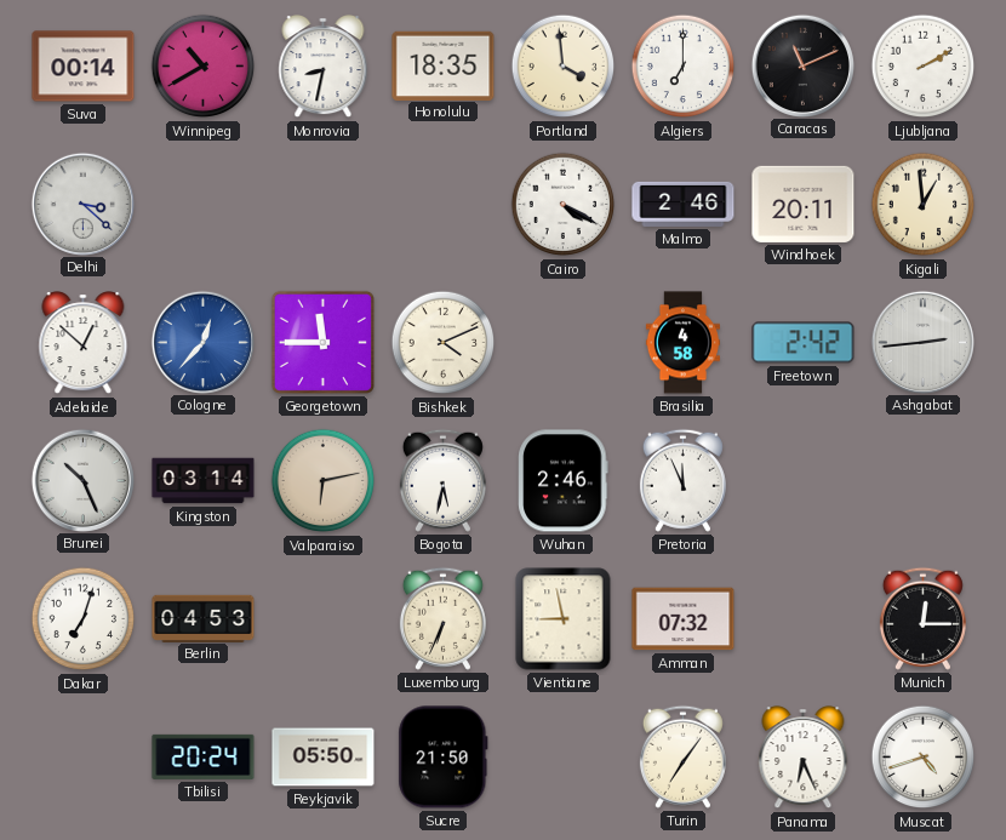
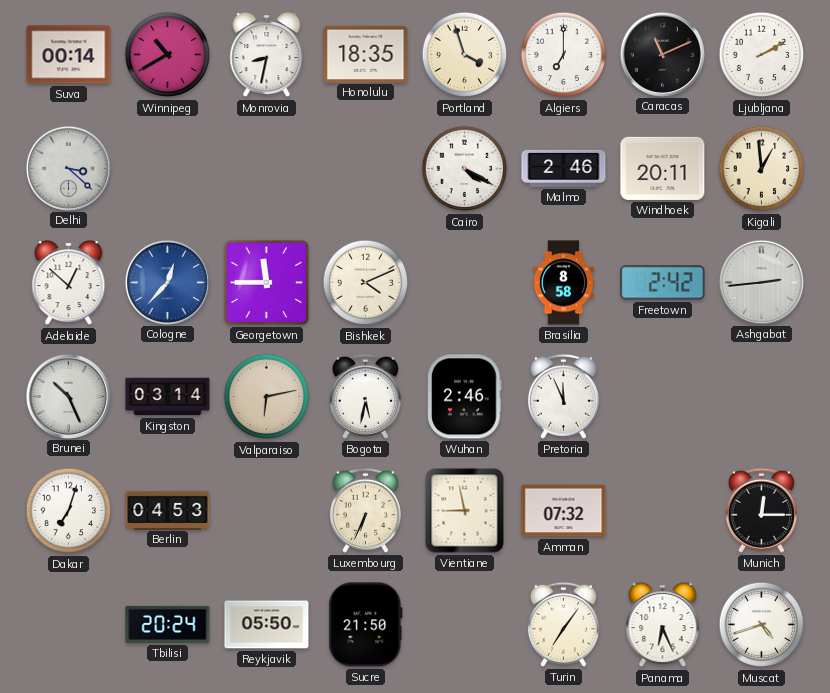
Portland: 3:59 -> 3:57 (465, 55)
Brasilia: 4:58 -> 8:58 (563, 283)
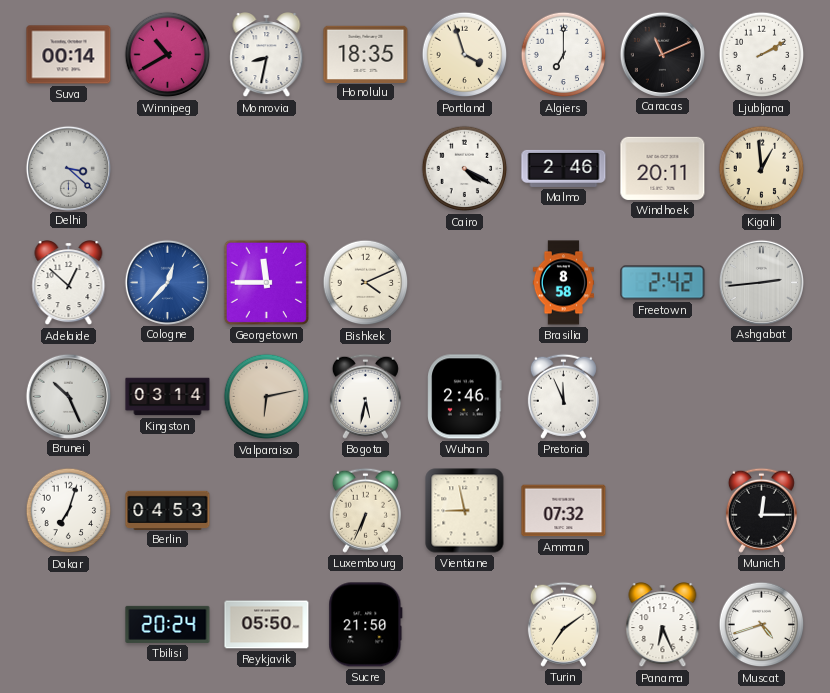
Turin: 7:06 -> 7:09 (563, 624)
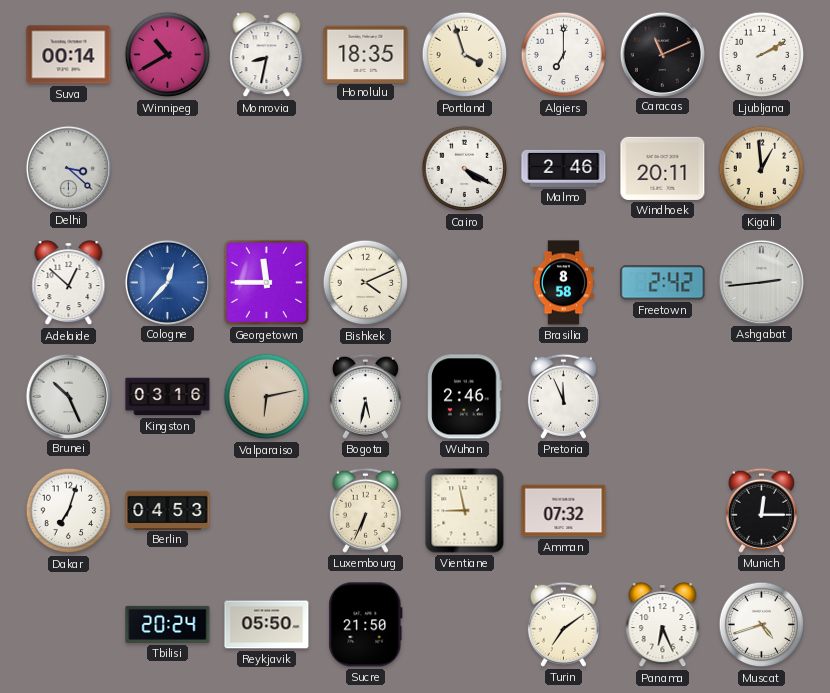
Kingston: 03:14 -> 03:16 (168, 397)
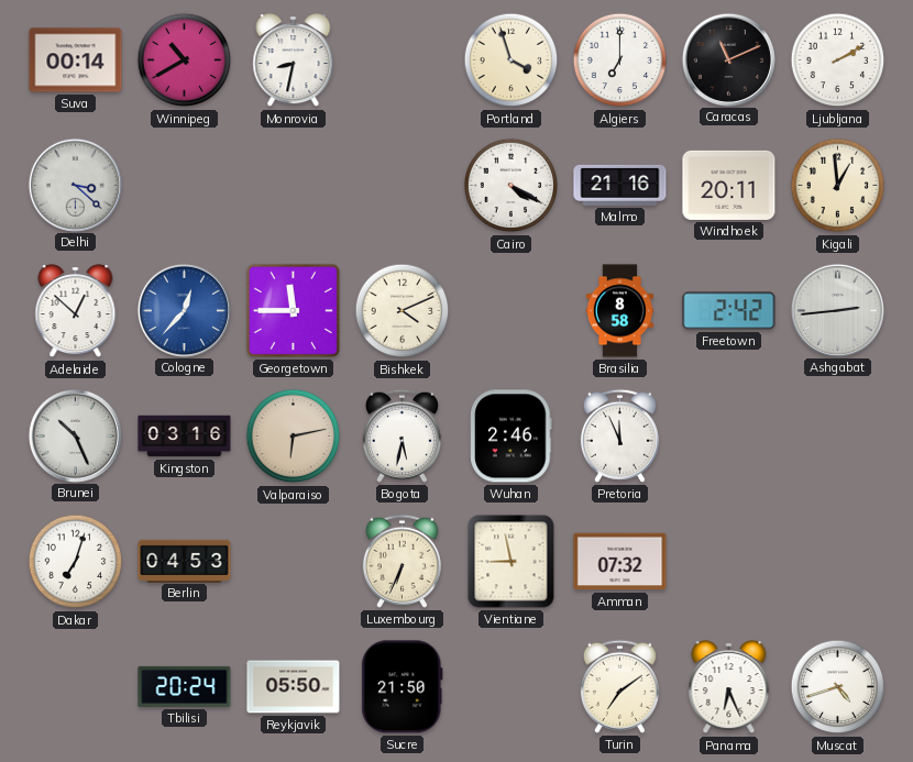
Honolulu: 18:35 -> none (366, 54)
Malmo: 2:46 -> 21:16 (620, 185)
Munich: 12:15 -> none (761, 510)
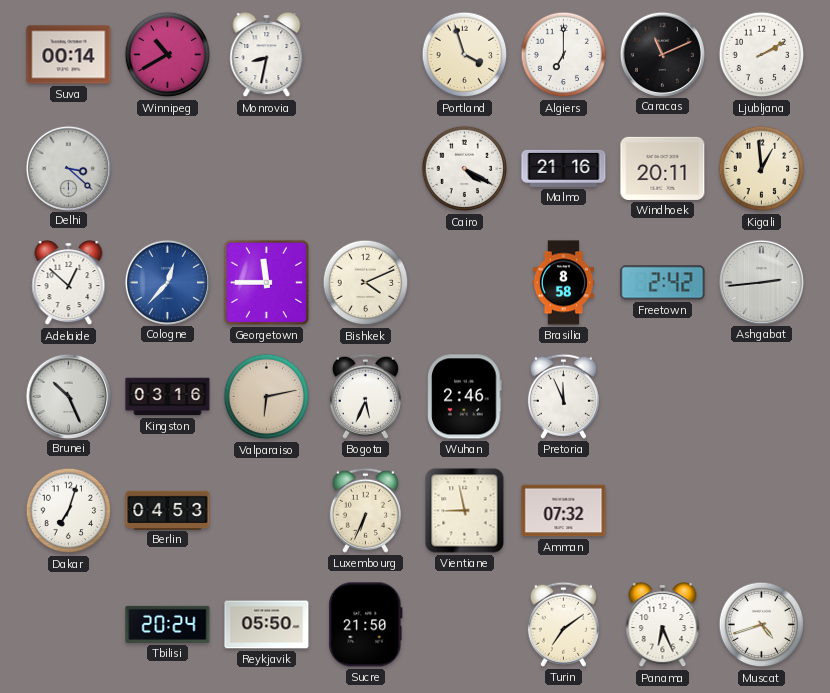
Bogota: 5:32 -> 5:34 (365, 396)
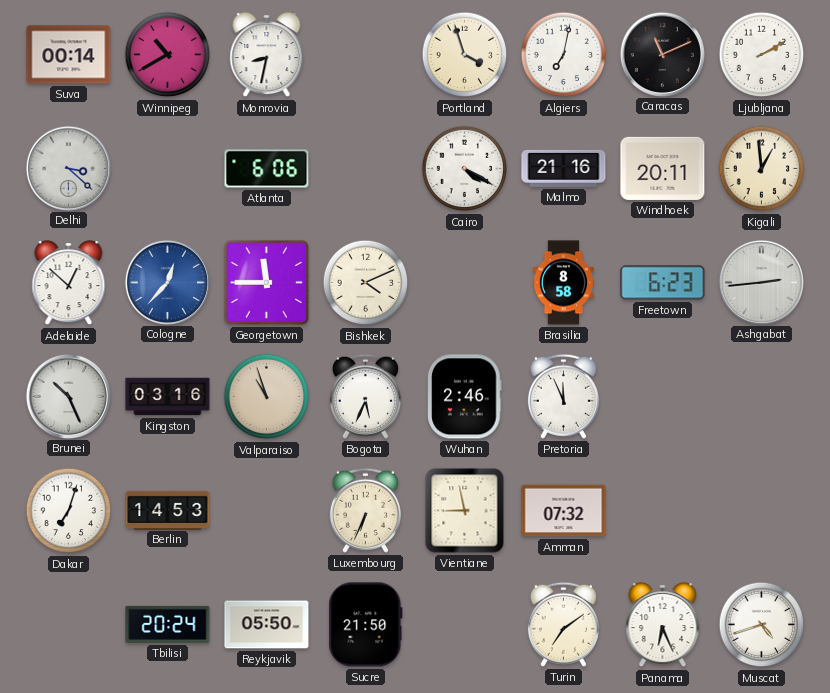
Algiers: 7:00 -> 7:02 (564, 55)
Atlanta: none -> 6:06 (267, 169)
Freetown: 2:42 -> 6:23 (663, 283)
Valparaiso: 6:13 -> 10:57 (267, 397)
Berlin: 04:53 -> 14:53 (168, 510)
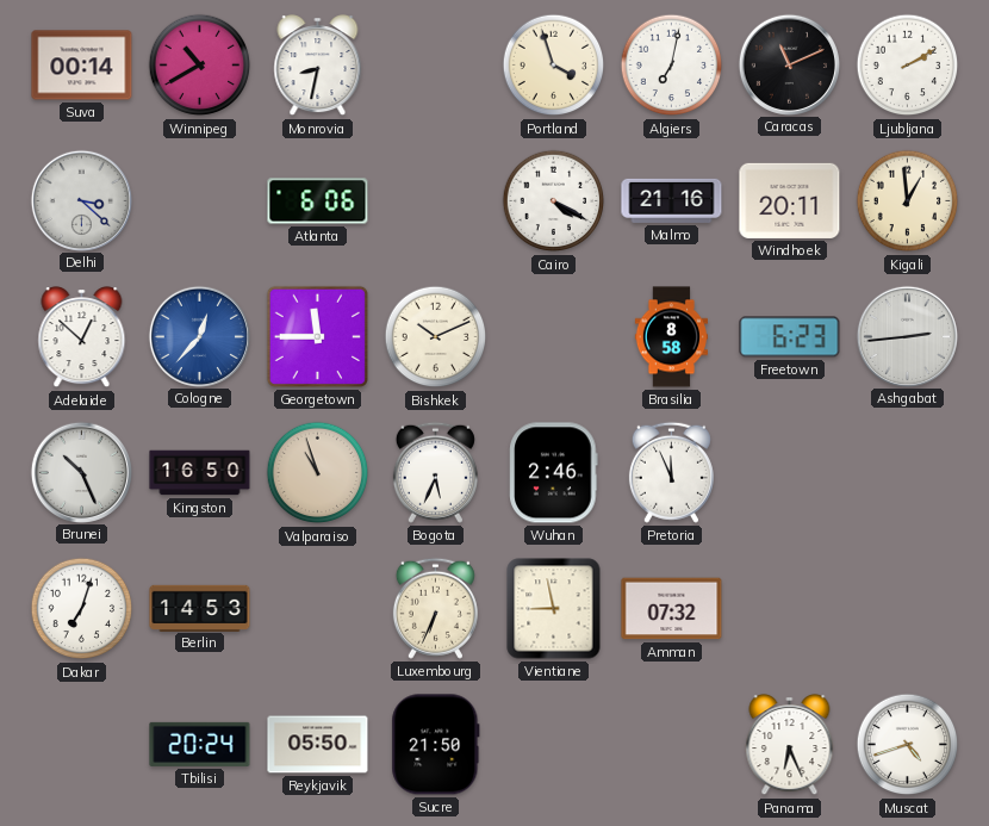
Bishkek: 4:11 -> 10:11 (436, 337)
Kingston: 03:16 -> 16:50 (200, 473)
Turin: 7:09 -> none (563, 624)
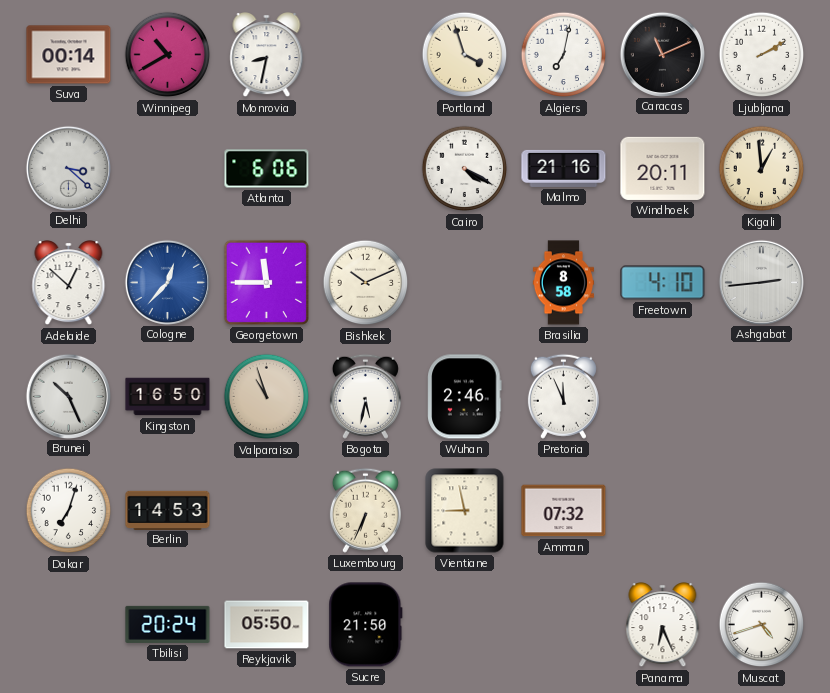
Freetown: 6:23 -> 4:10 (663, 283)
Bogota: 5:34 -> 5:32 (365, 396)
